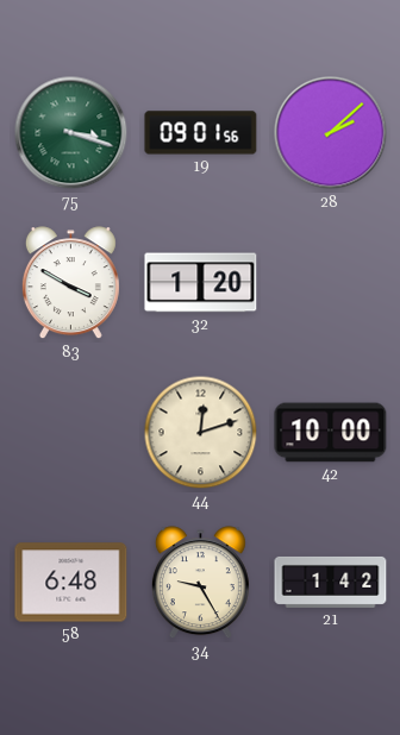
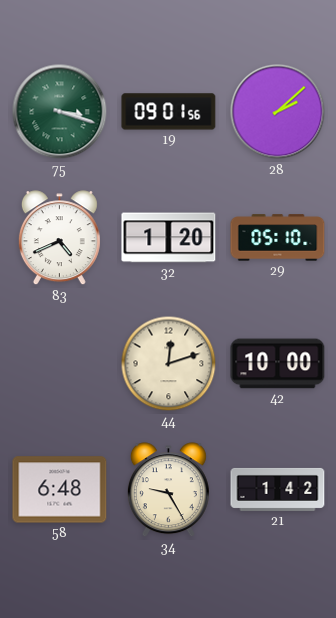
83: 3:50 -> 4:41 (59, 238)
29: none -> 05:10 (278, 238)
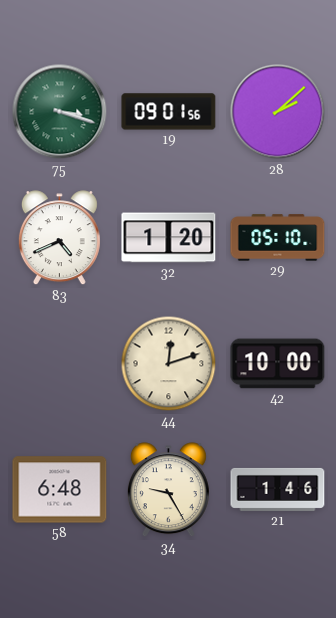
21: 1:42 -> 1:46 (278, 489)
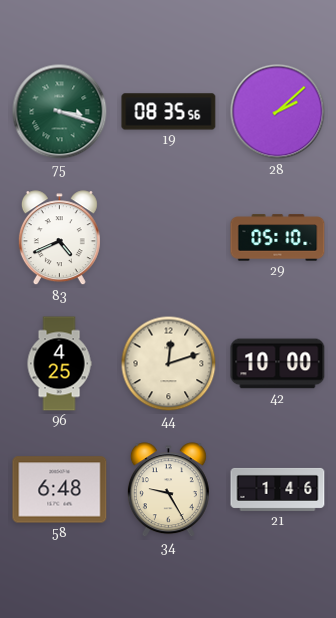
19: 09:01 -> 08:35 (169, 112)
32: 1:20 -> none (169, 238)
96: none -> 4:25 (59, 364)
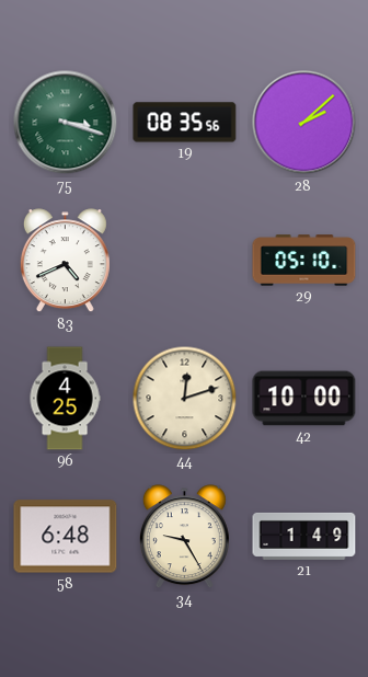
21: 1:46 -> 1:49 (304, 536)
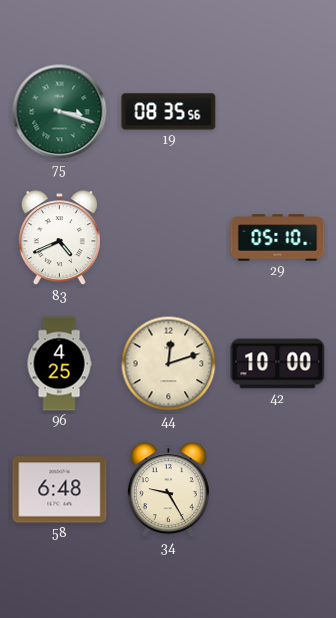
28: 2:08 -> none (304, 123)
21: 1:49 -> none (304, 536)
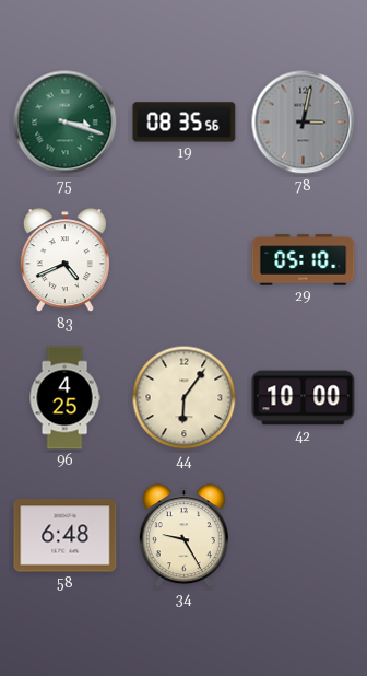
78: none -> 3:02 (304, 123)
44: 12:12 -> 6:06 (185, 398)
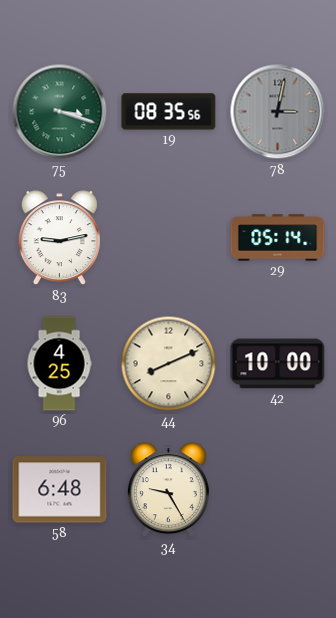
83: 4:41 -> 9:13 (59, 238)
29: 05:10 -> 05:14 (278, 238)
44: 6:06 -> 8:11 (169, 364)
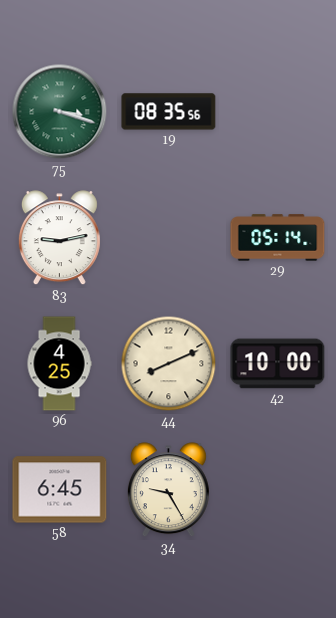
78: 3:02 -> none (278, 112)
58: 6:48 -> 6:45 (60, 490)
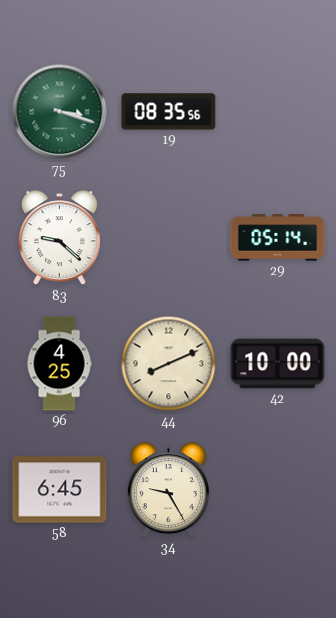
83: 9:13 -> 9:22 (59, 238)
